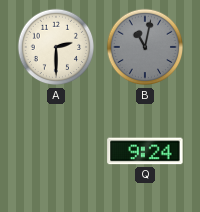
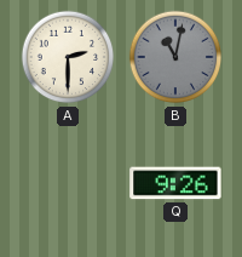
Q: 9:24 -> 9:26 (175, 183)
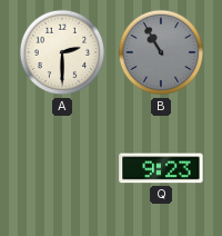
B: 11:02 -> 10:55 (161, 52)
Q: 9:26 -> 9:23 (161, 168)
